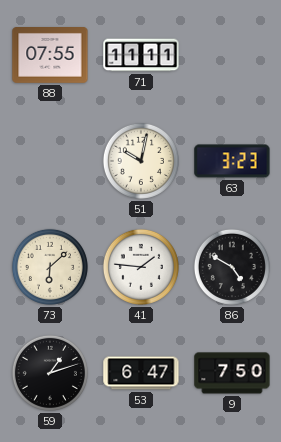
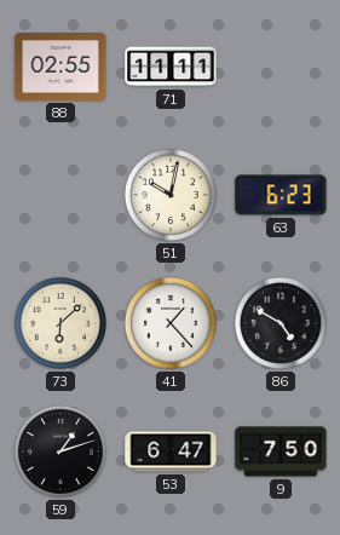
88: 07:55 -> 02:55 (60, 68)
63: 3:23 -> 6:23 (281, 195)
41: 1:46 -> 1:23 (171, 323)
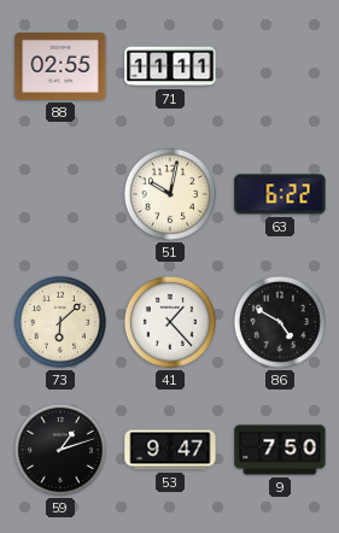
63: 6:23 -> 6:22 (280, 194)
53: 6:47 -> 9:47 (170, 450)
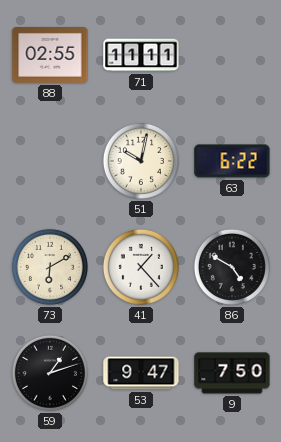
73: 6:08 -> 6:10 (50, 267)
